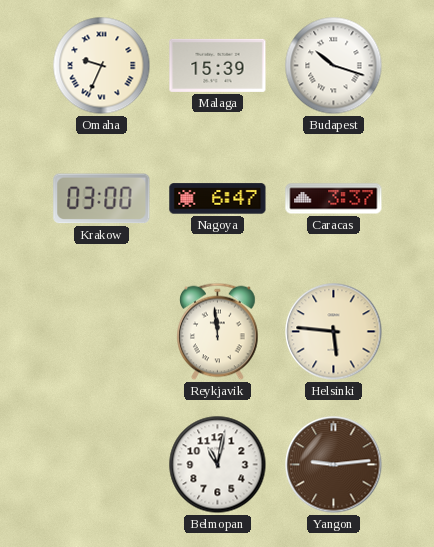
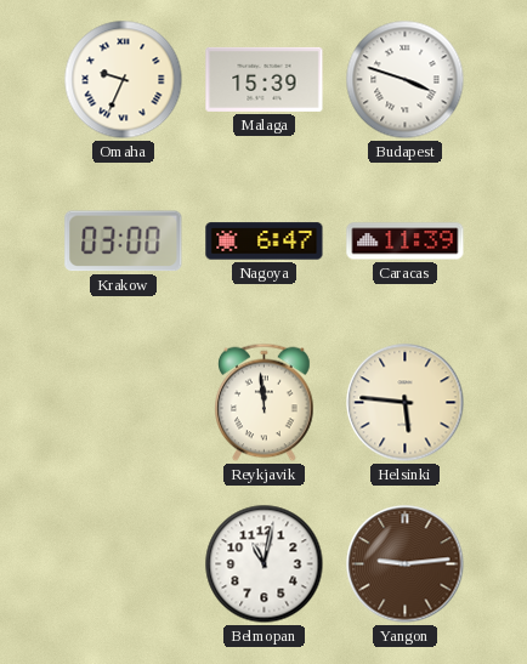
Budapest: 10:18 -> 3:48 (406, 80)
Caracas: 3:37 -> 11:39 (406, 242)
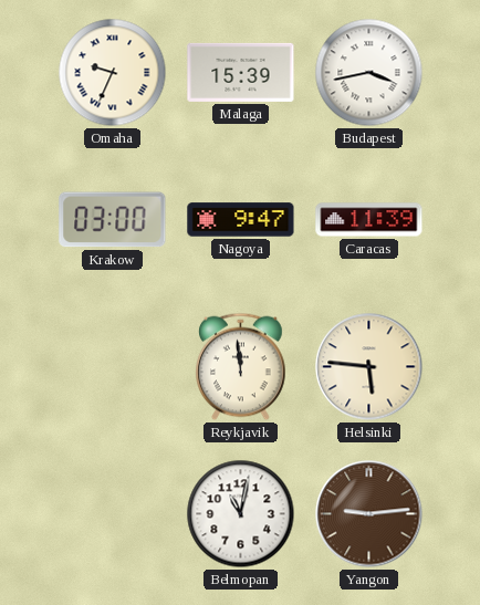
Budapest: 3:48 -> 3:43 (369, 73)
Nagoya: 6:47 -> 9:47 (241, 220)
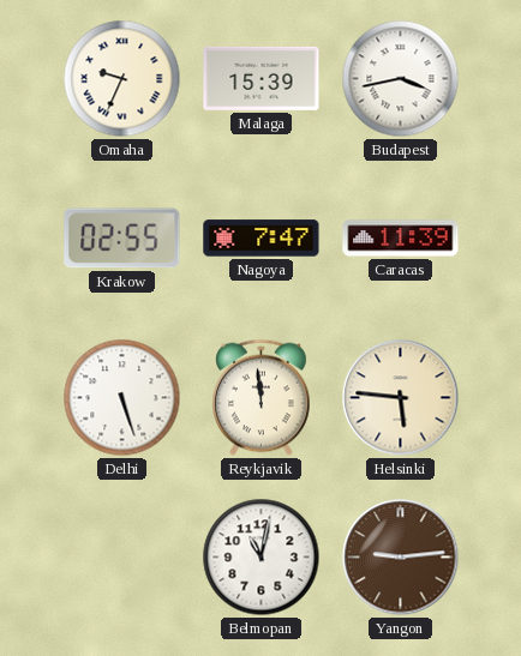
Krakow: 03:00 -> 02:55 (122, 239)
Nagoya: 9:47 -> 7:47 (262, 239)
Delhi: none -> 5:27 (122, 398)
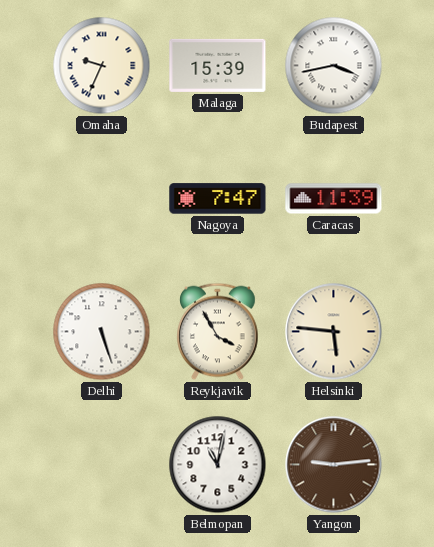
Krakow: 02:55 -> none (122, 239)
Reykjavik: 11:59 -> 3:55 (218, 332)
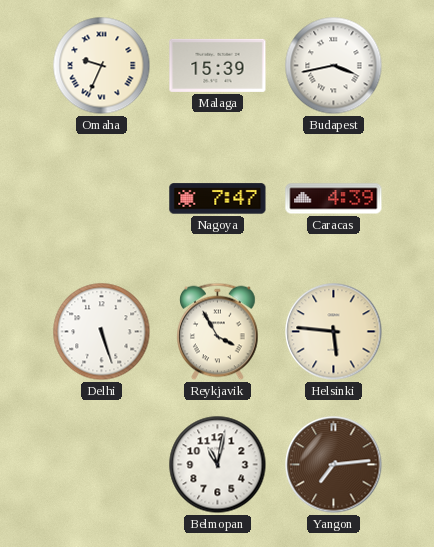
Caracas: 11:39 -> 4:39 (334, 199)
Yangon: 9:14 -> 7:14 (334, 465)
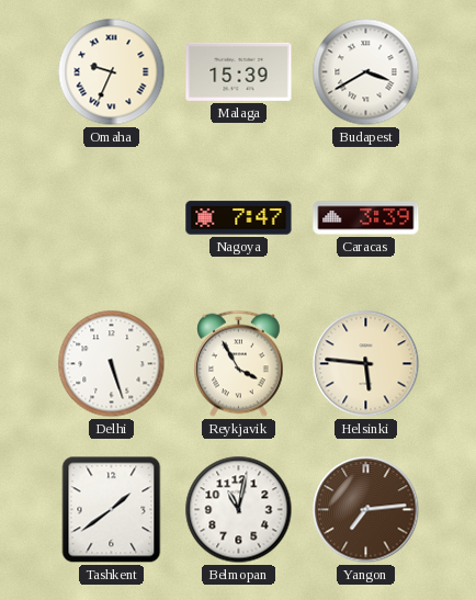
Budapest: 3:43 -> 3:40 (366, 72)
Caracas: 4:39 -> 3:39 (366, 218)
Tashkent: none -> 1:39 (112, 510)
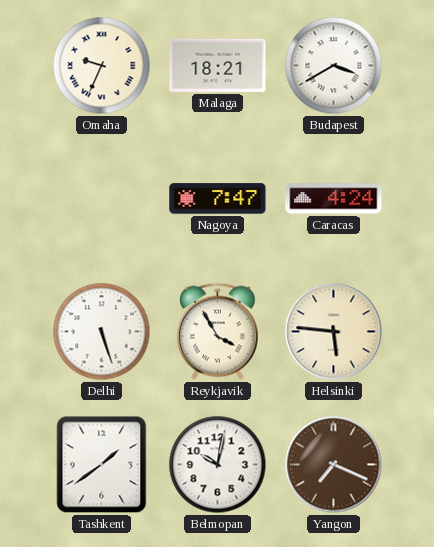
Malaga: 15:39 -> 18:21 (218, 65)
Caracas: 3:39 -> 4:24 (334, 199)
Belmopan: 11:02 -> 10:02 (218, 465)
Yangon: 7:14 -> 7:19 (334, 465)
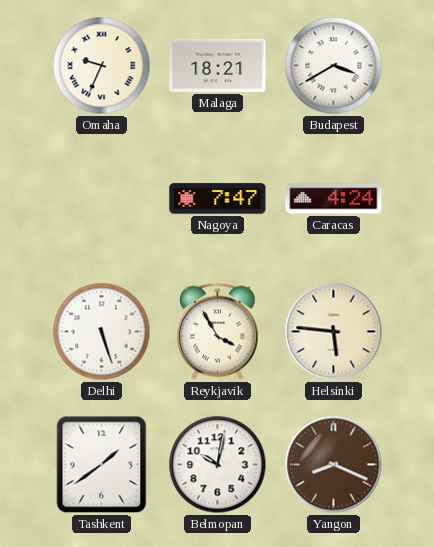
Yangon: 7:19 -> 8:19 (334, 465)
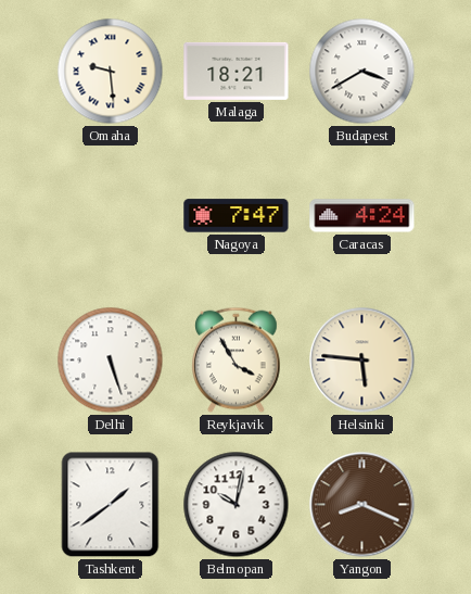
Omaha: 9:34 -> 9:29 (111, 72)
